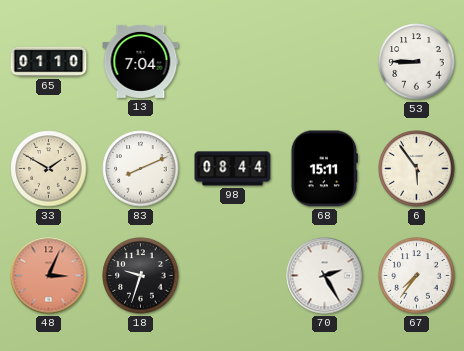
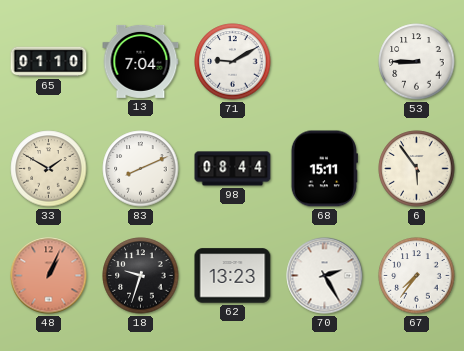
71: none -> 9:10 (233, 62)
48: 3:04 -> 1:04 (49, 276)
62: none -> 13:23 (233, 276)
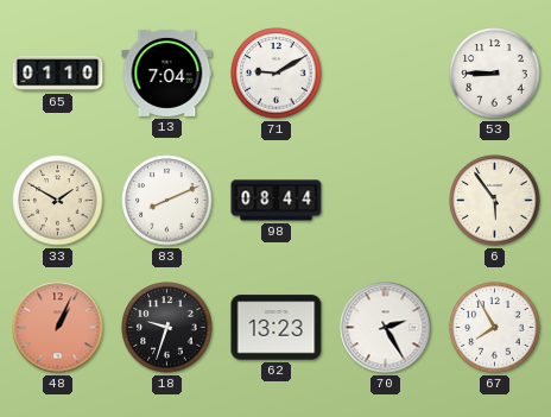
68: 15:11 -> none (324, 169)
67: 7:36 -> 7:55 (495, 328)
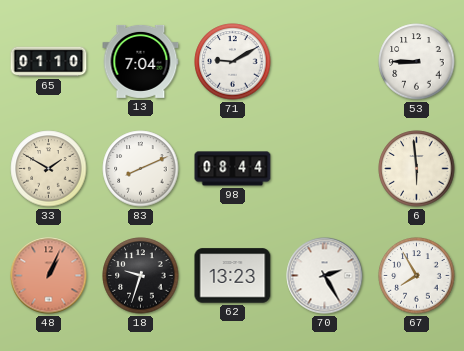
6: 5:54 -> 5:59 (417, 169)
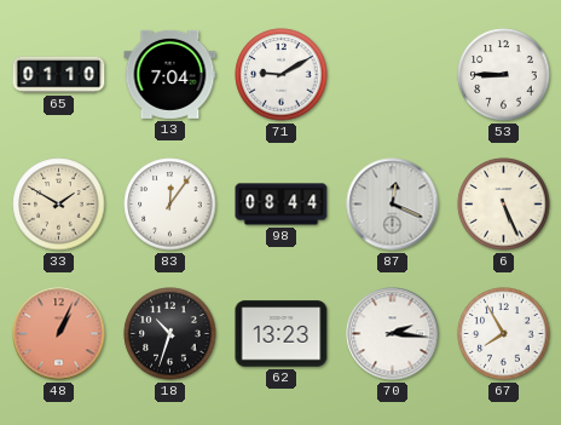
83: 8:11 -> 12:06 (170, 205)
87: none -> 12:19 (393, 205)
6: 5:59 -> 5:26 (504, 205)
18: 9:33 -> 10:33 (170, 334)
70: 2:25 -> 2:16 (393, 334)
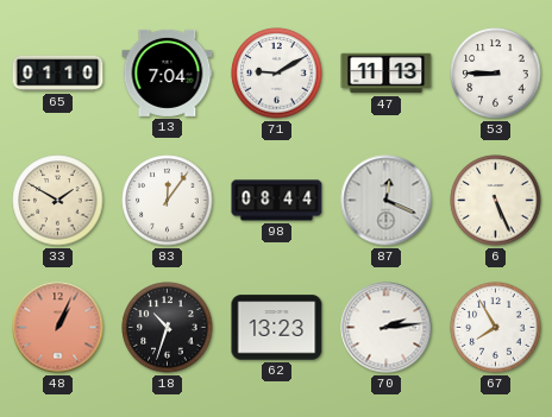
47: none -> 11:13 (387, 74)
70: 2:16 -> 2:14 (387, 328)
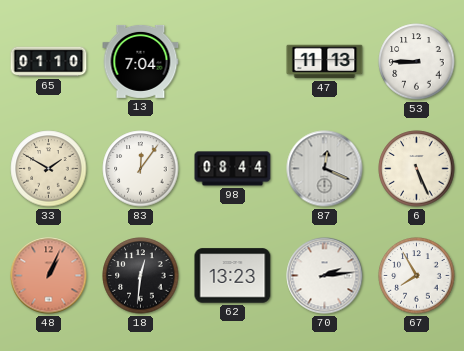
71: 9:10 -> none (277, 74)
18: 10:33 -> 12:31 (141, 276)
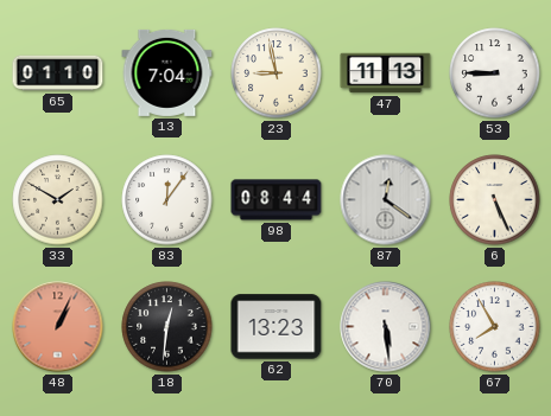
23: none -> 8:58 (277, 73)
87: 12:19 -> 12:21 (386, 200)
70: 2:14 -> 5:29 (386, 327)
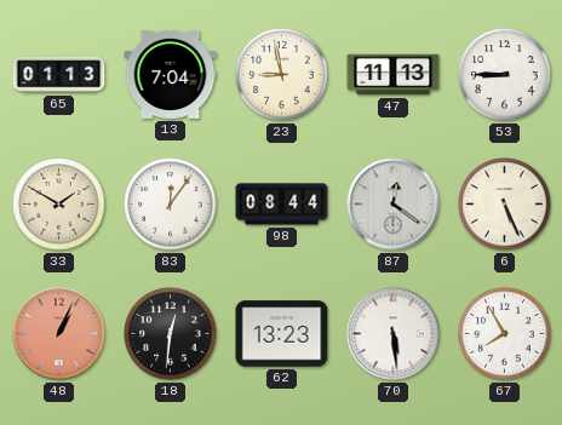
65: 01:10 -> 01:13 (59, 75)
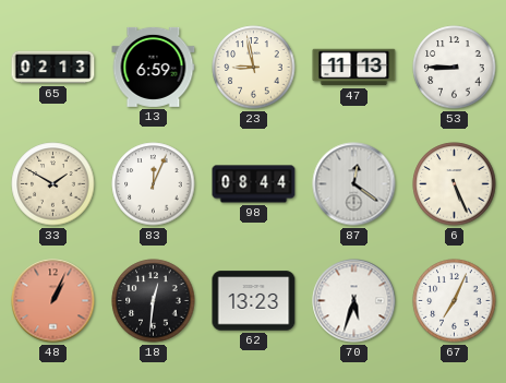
65: 01:13 -> 02:13 (53, 68)
13: 7:04 -> 6:59 (154, 67)
83: 12:06 -> 12:04 (154, 184)
70: 5:29 -> 5:33 (354, 301)
67: 7:55 -> 7:04 (455, 301)
